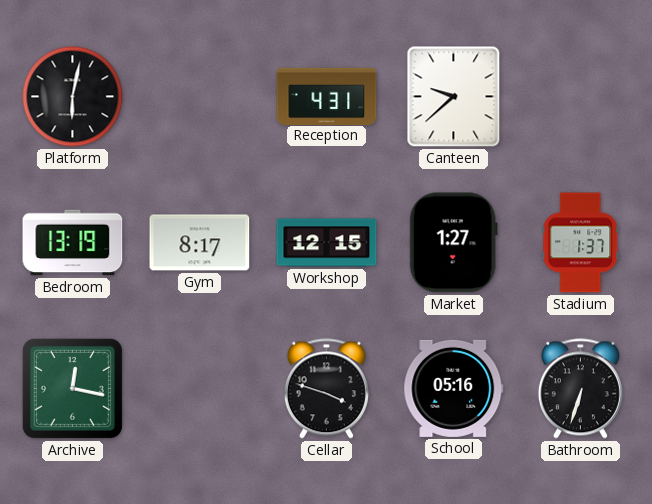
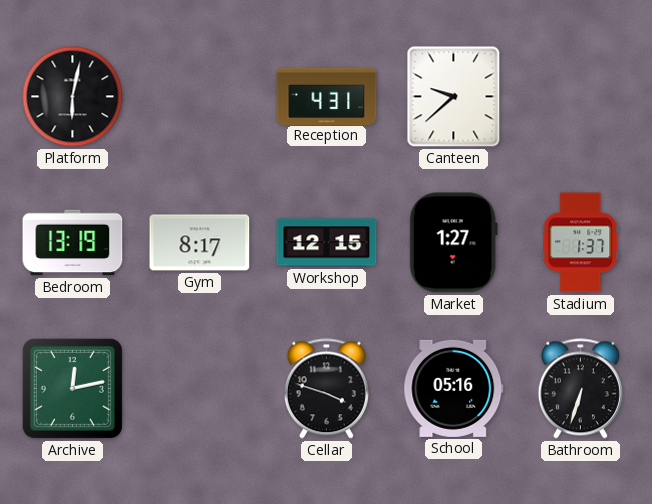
Archive: 12:17 -> 12:13 (72, 388)
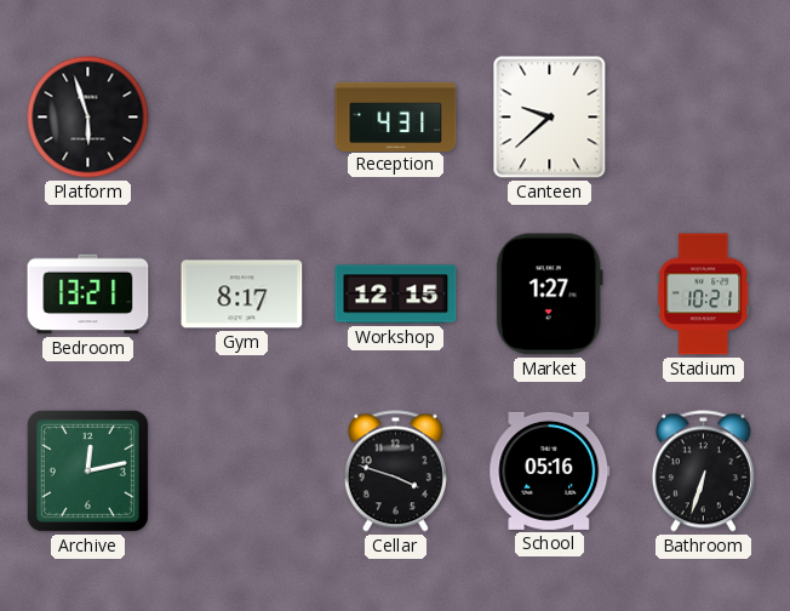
Platform: 6:02 -> 5:57 (88, 118)
Bedroom: 13:19 -> 13:21 (88, 295)
Stadium: 1:37 -> 10:21 (704, 295)
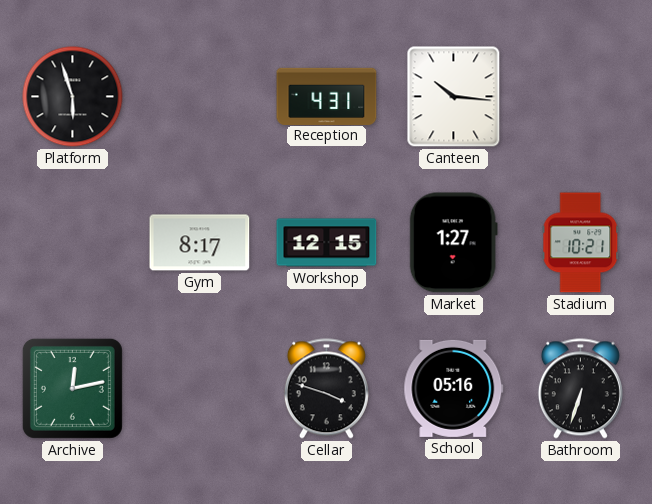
Canteen: 9:38 -> 10:16 (454, 97)
Bedroom: 13:21 -> none (88, 295)
